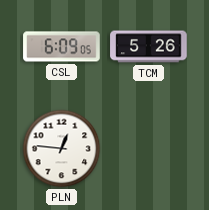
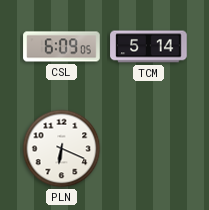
TCM: 5:26 -> 5:14 (149, 47)
PLN: 12:46 -> 6:19 (62, 149)
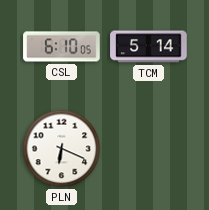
CSL: 6:09 -> 6:10 (62, 47)
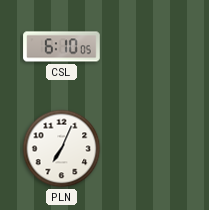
TCM: 5:14 -> none (149, 47)
PLN: 6:19 -> 7:04 (62, 149)
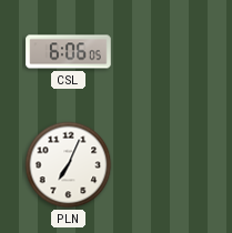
CSL: 6:10 -> 6:06 (69, 52)
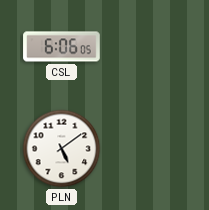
PLN: 7:04 -> 5:09 (62, 149)
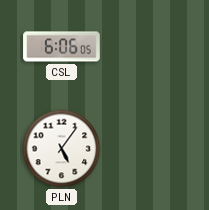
PLN: 5:09 -> 5:06 (62, 149)
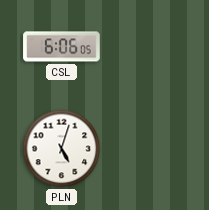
PLN: 5:06 -> 5:03 (62, 149)
